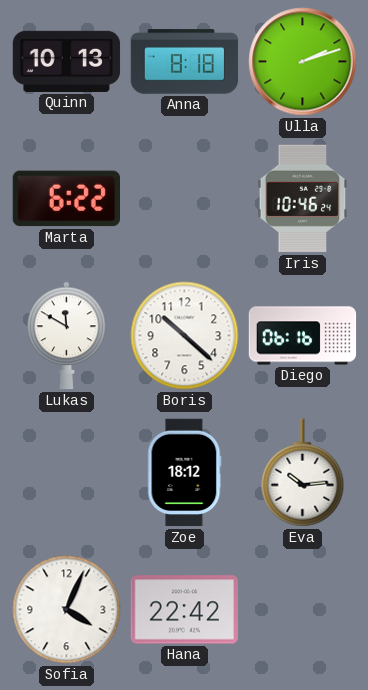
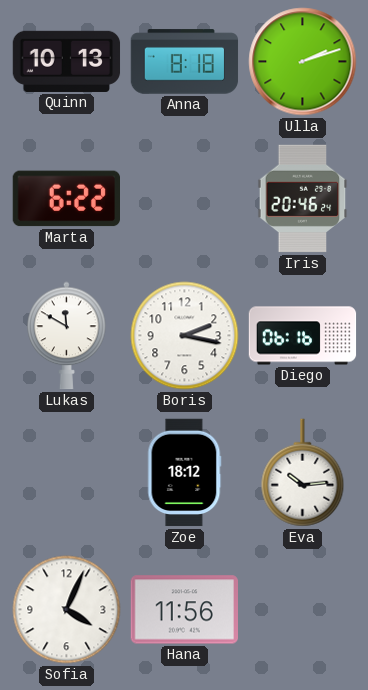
Iris: 10:46 -> 20:46 (303, 199)
Boris: 10:22 -> 2:17 (185, 336)
Hana: 22:42 -> 11:56 (184, 610)
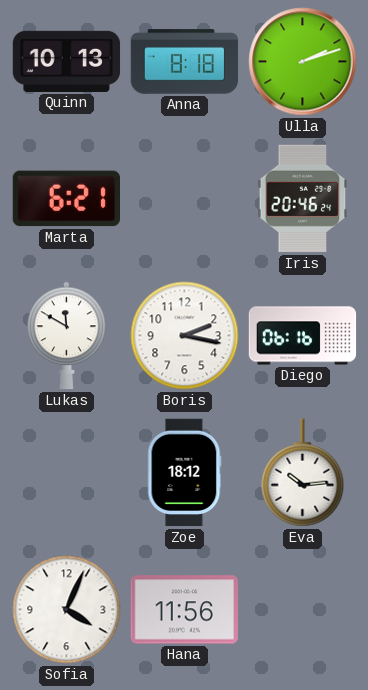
Marta: 6:22 -> 6:21 (66, 199)
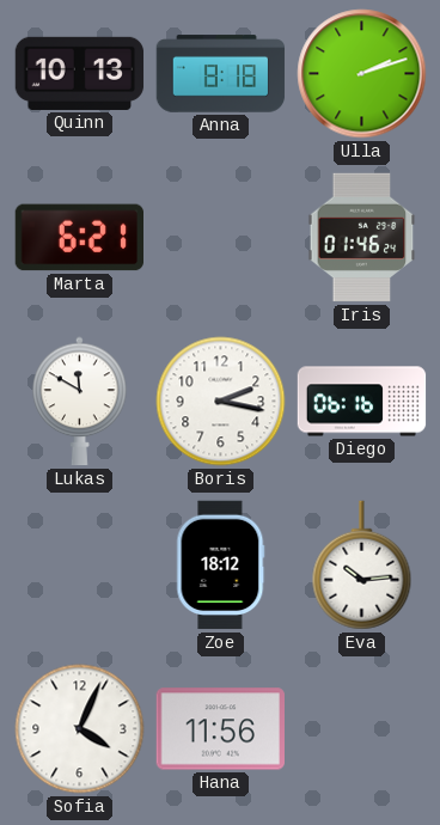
Iris: 20:46 -> 01:46 (362, 238)
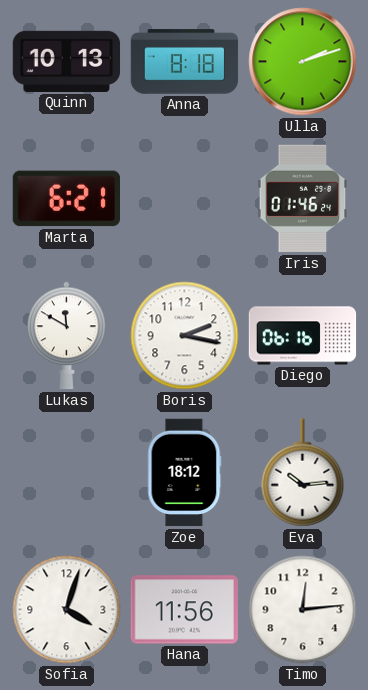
Sofia: 4:04 -> 4:03 (67, 610)
Timo: none -> 12:14 (303, 610)
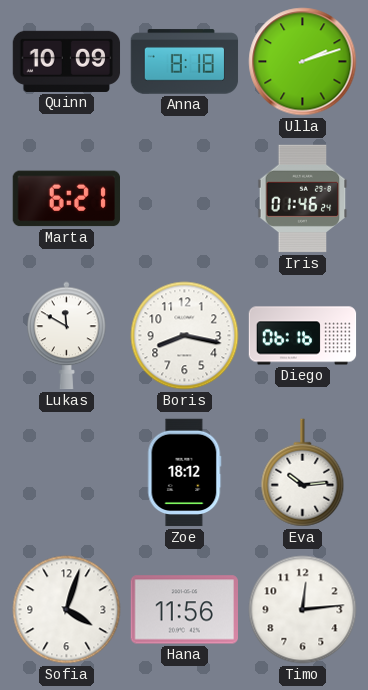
Quinn: 10:13 -> 10:09 (67, 61)
Boris: 2:17 -> 8:17 (185, 336)
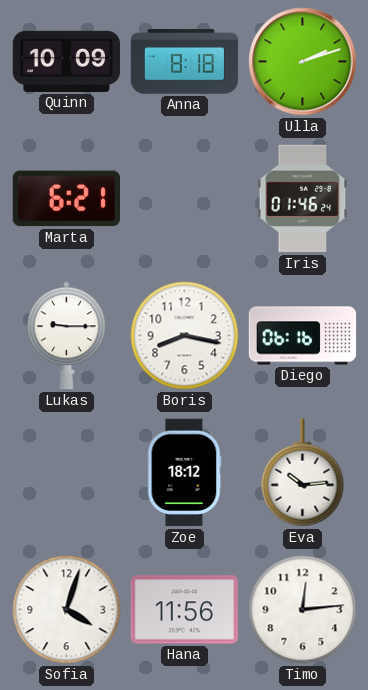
Lukas: 11:50 -> 9:15 (67, 336)
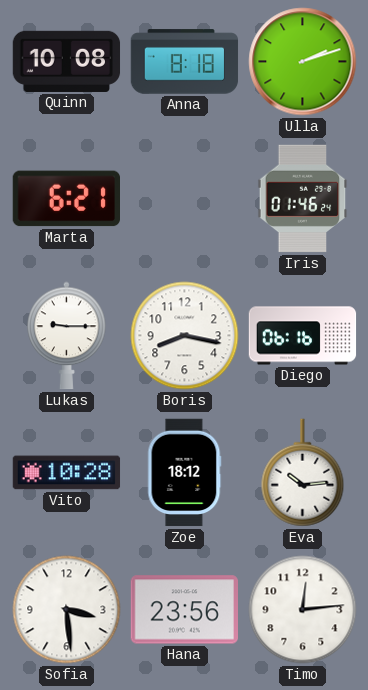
Quinn: 10:09 -> 10:08 (67, 61)
Vito: none -> 10:28 (67, 473)
Sofia: 4:03 -> 3:29 (67, 610)
Hana: 11:56 -> 23:56 (184, 610)
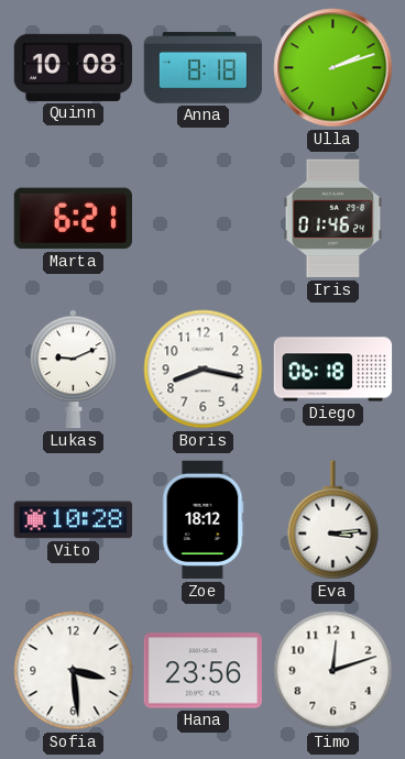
Lukas: 9:15 -> 9:11 (74, 370)
Diego: 06:16 -> 06:18 (333, 370)
Eva: 10:14 -> 3:14 (333, 520)
Timo: 12:14 -> 12:12 (333, 671)
